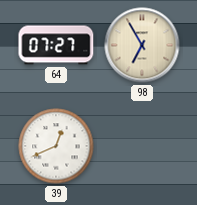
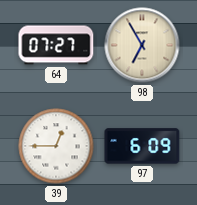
39: 12:41 -> 12:45 (56, 146)
97: none -> 6:09 (142, 146)
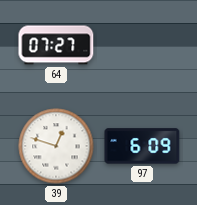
98: 6:55 -> none (142, 45)
39: 12:45 -> 12:48 (56, 146)
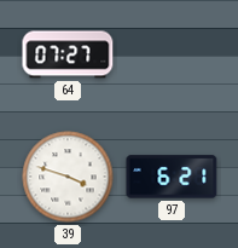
39: 12:48 -> 3:48 (68, 177)
97: 6:09 -> 6:21 (172, 177)
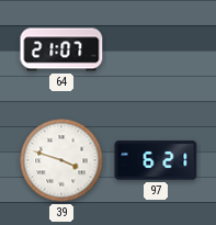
64: 07:27 -> 21:07 (61, 49)
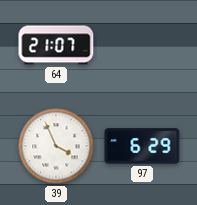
39: 3:48 -> 3:56 (56, 146)
97: 6:21 -> 6:29 (142, 146)
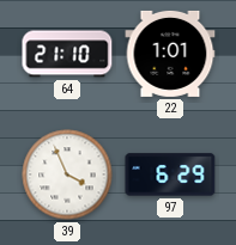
64: 21:07 -> 21:10 (67, 54)
22: none -> 1:01 (170, 54)
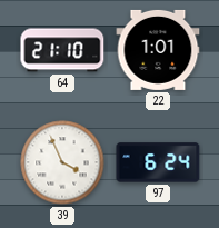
97: 6:29 -> 6:24 (158, 162)
